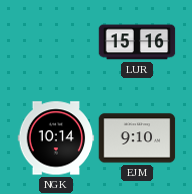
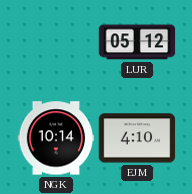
LUR: 15:16 -> 05:12 (137, 42)
EJM: 9:10 -> 4:10 (137, 138)
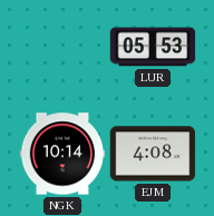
LUR: 05:12 -> 05:53 (153, 47)
EJM: 4:10 -> 4:08 (153, 154)
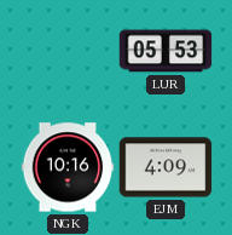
NGK: 10:14 -> 10:16 (68, 167)
EJM: 4:08 -> 4:09 (166, 167)
